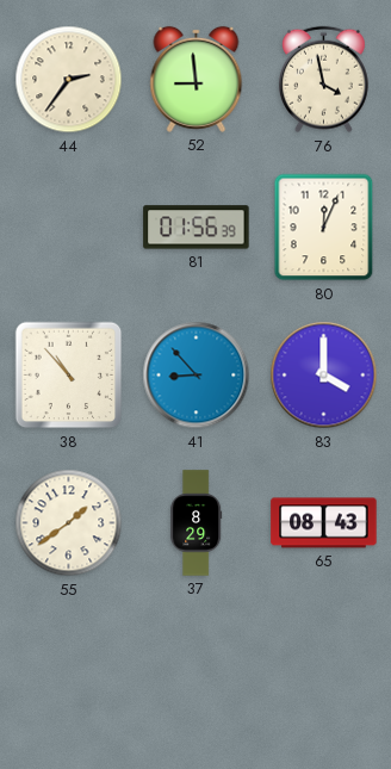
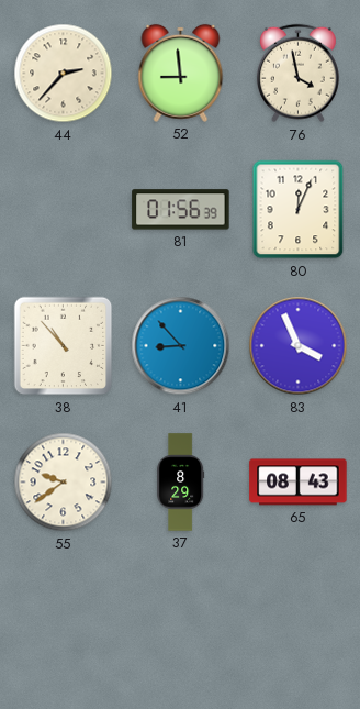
44: 2:36 -> 2:37 (64, 74)
83: 4:00 -> 3:56 (299, 346)
55: 1:39 -> 9:39 (64, 483)
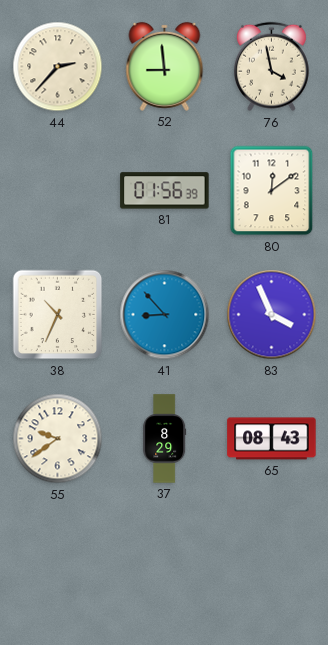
80: 12:04 -> 12:09 (272, 191)
38: 10:53 -> 10:34 (58, 315)
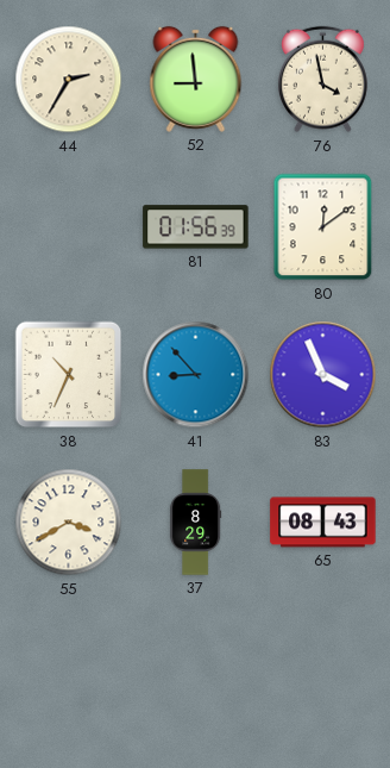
44: 2:37 -> 2:35 (69, 80)
55: 9:39 -> 3:40 (69, 523)
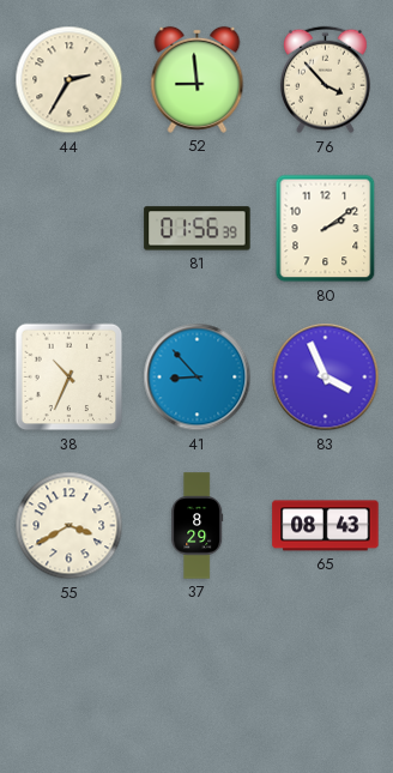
76: 3:58 -> 3:53 (325, 80)
80: 12:09 -> 2:09 (326, 229)
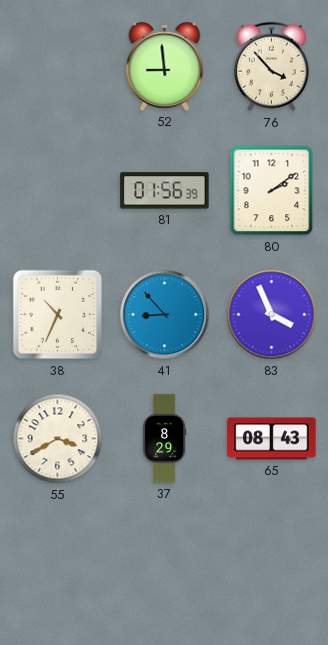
44: 2:35 -> none (69, 80)
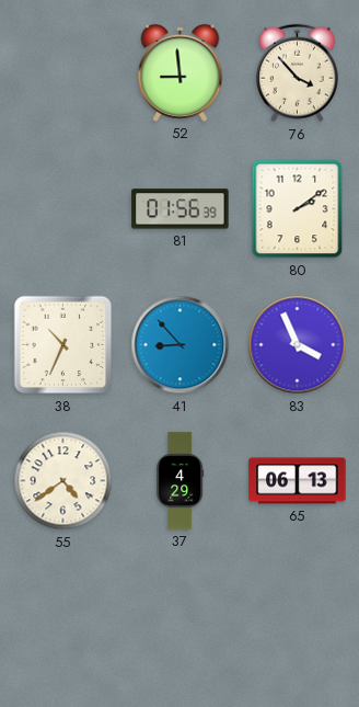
55: 3:40 -> 4:39 (63, 481)
37: 8:29 -> 4:29 (181, 481)
65: 08:43 -> 06:13 (298, 481)
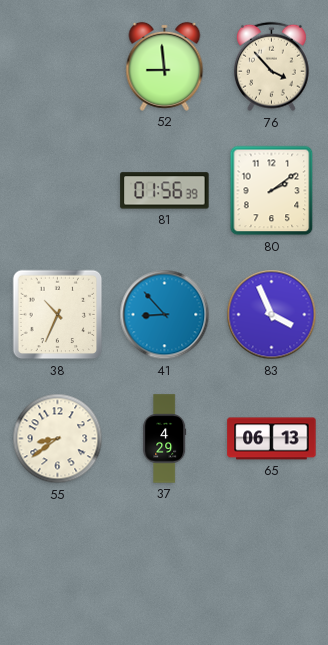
55: 4:39 -> 8:39 (58, 439)
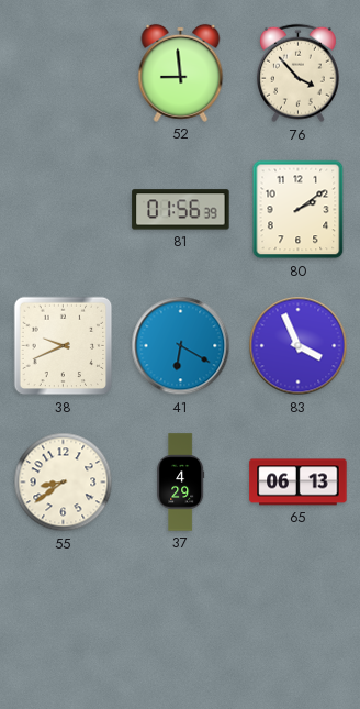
38: 10:34 -> 9:41 (64, 346)
41: 8:53 -> 6:20 (181, 346)
